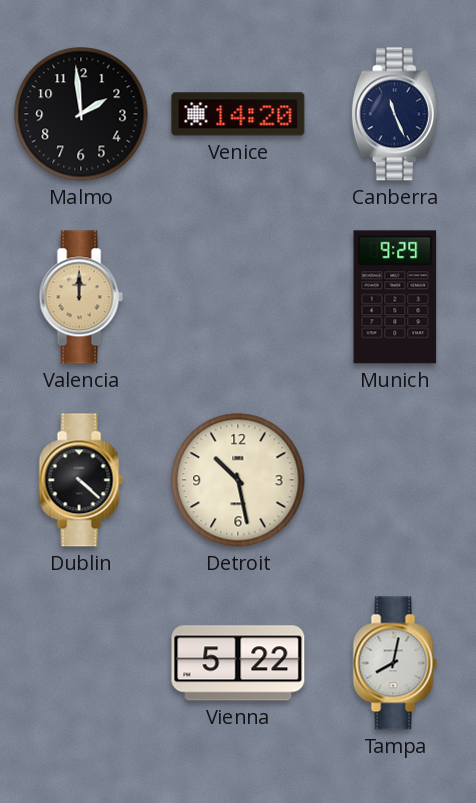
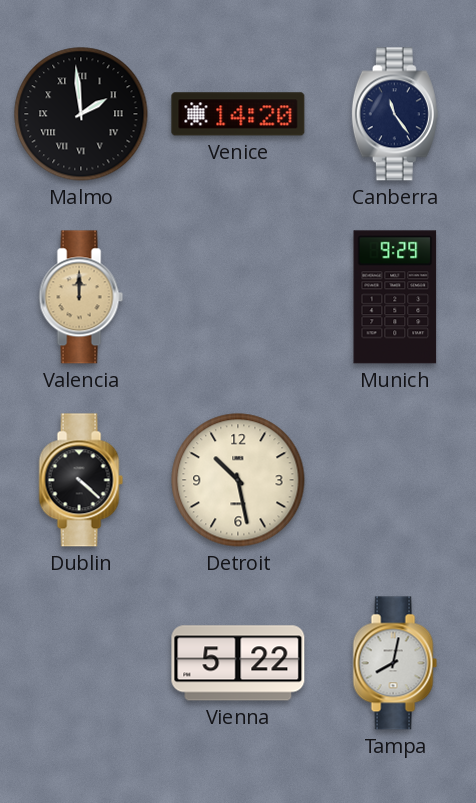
Malmo numerals: Arabic -> Roman (81, 114)
Canberra: 11:26 -> 11:24 (395, 114)
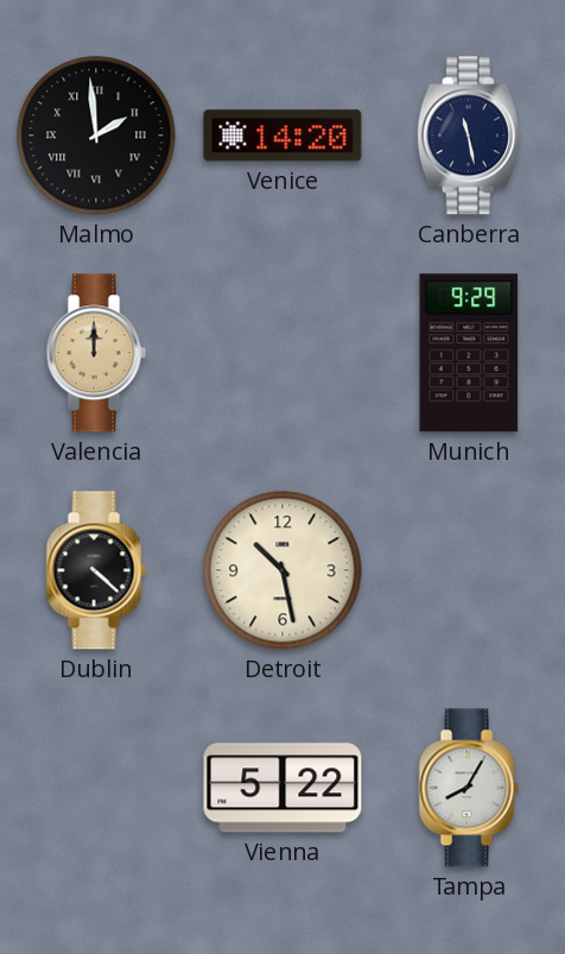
Canberra: 11:24 -> 11:28 (469, 135)
Tampa: 8:02 -> 8:05 (469, 788)
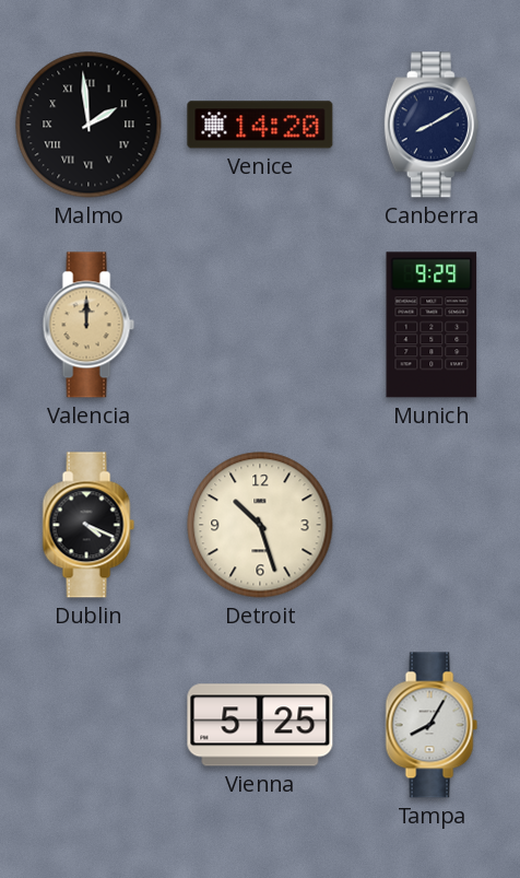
Canberra: 11:28 -> 8:10 (432, 125)
Dublin: 4:22 -> 4:19 (88, 525)
Detroit: 10:28 -> 10:27 (260, 525)
Vienna: 5:22 -> 5:25 (260, 725)
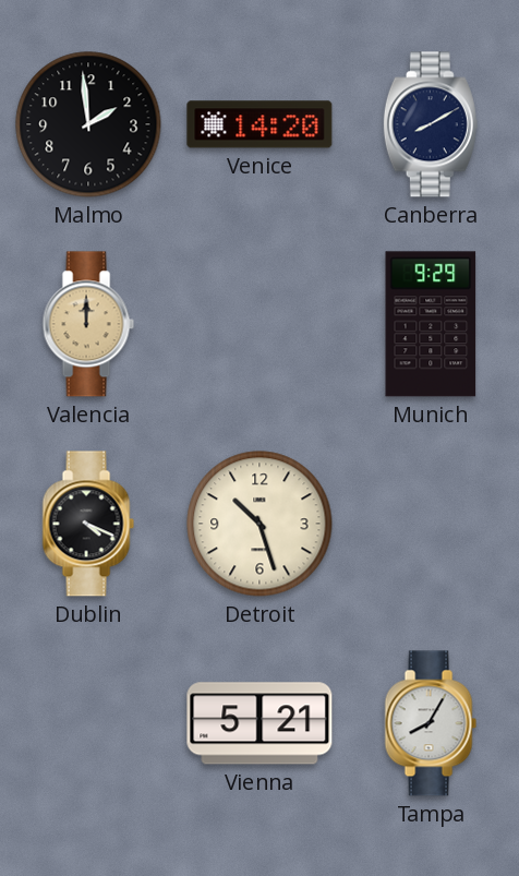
Malmo numerals: Roman -> Arabic (88, 124)
Vienna: 5:25 -> 5:21 (259, 723)
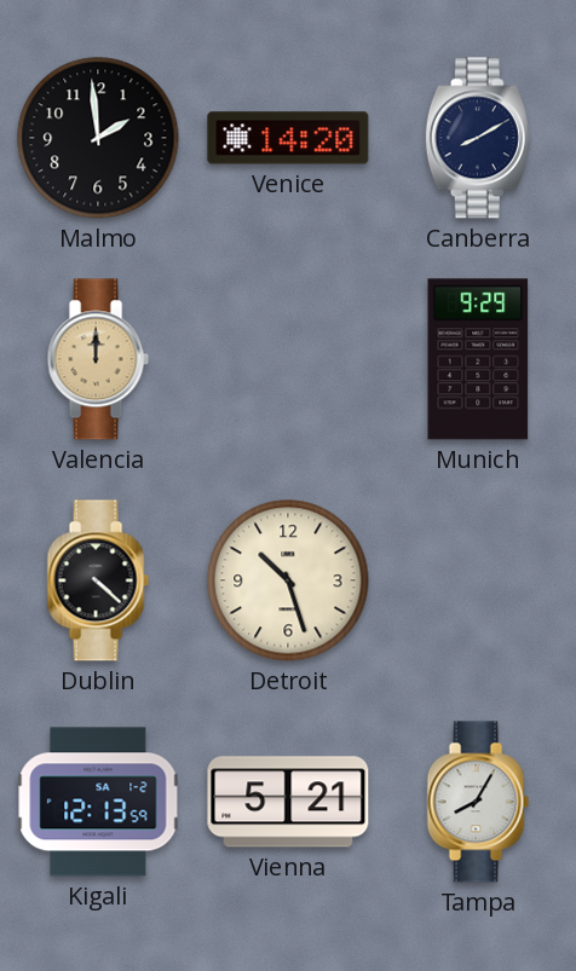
Dublin: 4:19 -> 4:22 (98, 580)
Kigali: none -> 12:13 (98, 802)
